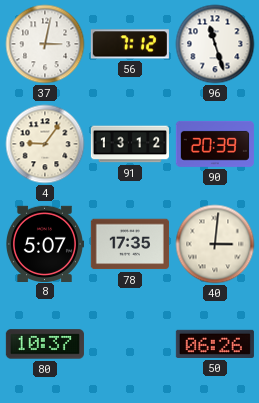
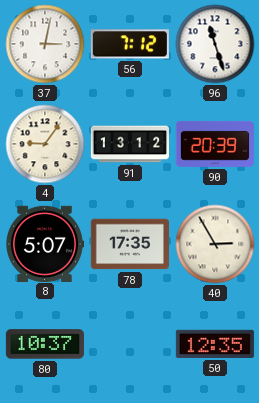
40: 3:01 -> 2:55 (215, 244)
50: 06:26 -> 12:35 (215, 344)
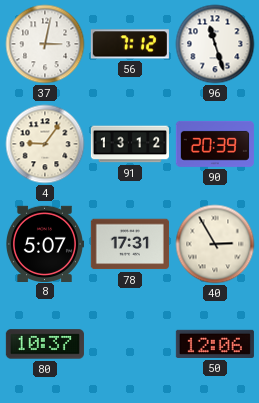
78: 17:35 -> 17:31 (130, 244)
50: 12:35 -> 12:06 (215, 344)
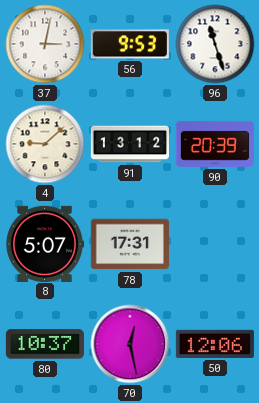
56: 7:12 -> 9:53 (130, 44)
4: 9:06 -> 9:08 (45, 144)
40: 2:55 -> none (215, 244)
70: none -> 12:28 (130, 344)
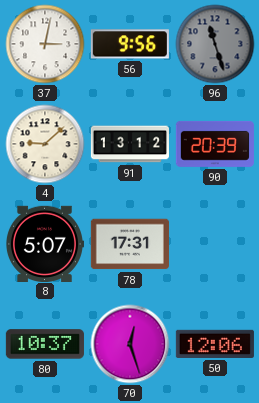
56: 9:53 -> 9:56 (130, 44)
96 dial: white -> grey (215, 44)
70: 12:28 -> 12:27 (130, 344)
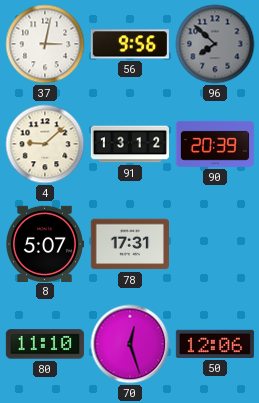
96: 11:27 -> 7:52 (215, 44)
80: 10:37 -> 11:10 (45, 344)
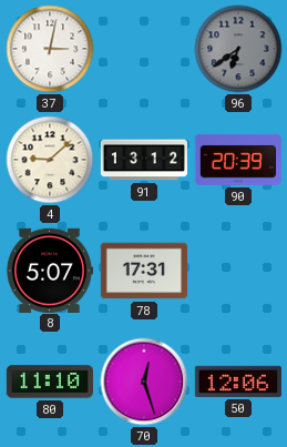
56: 9:56 -> none (130, 44)
96: 7:52 -> 6:39 (238, 49)
